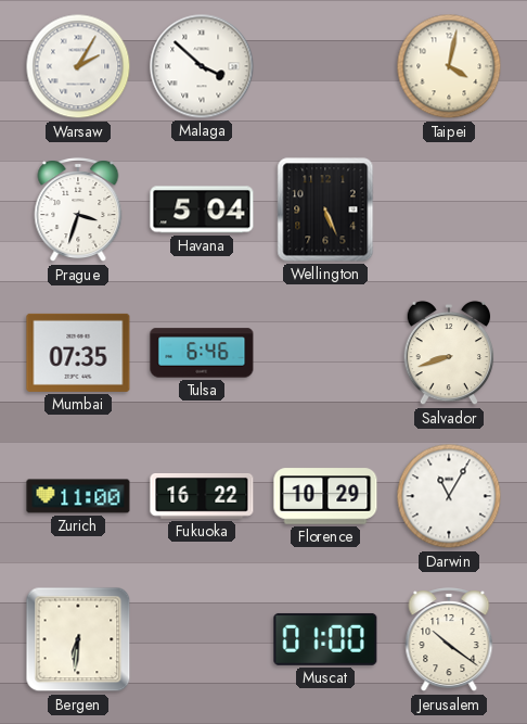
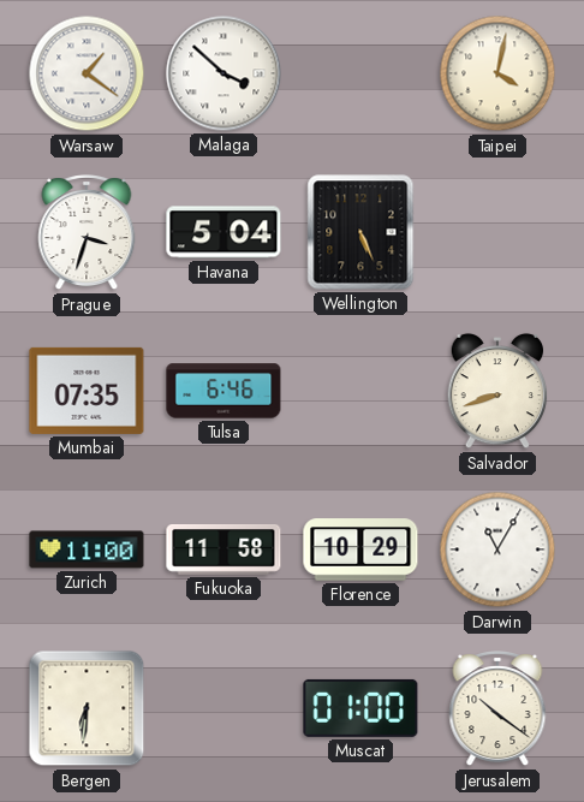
Warsaw: 2:05 -> 1:21 (87, 73)
Fukuoka: 16:22 -> 11:58 (224, 551)
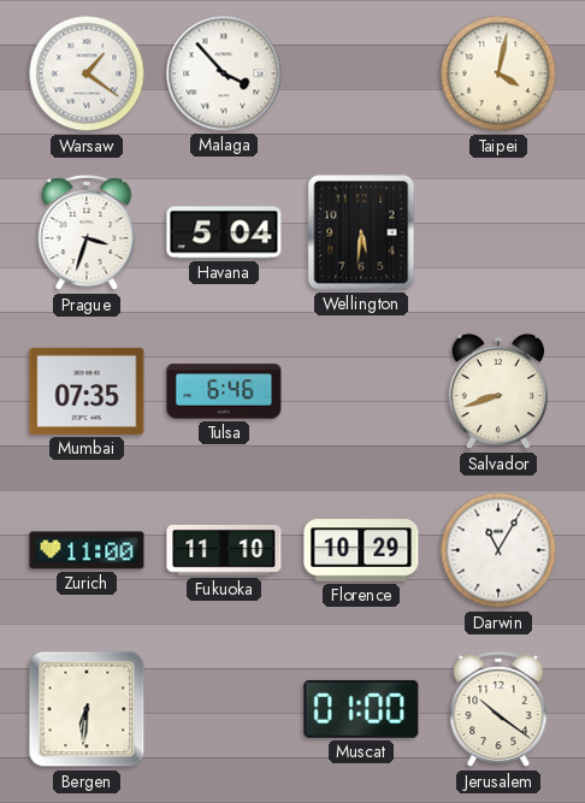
Malaga: 3:52 -> 3:53 (224, 73)
Wellington: 5:26 -> 5:31 (361, 232)
Fukuoka: 11:58 -> 11:10 (224, 551)
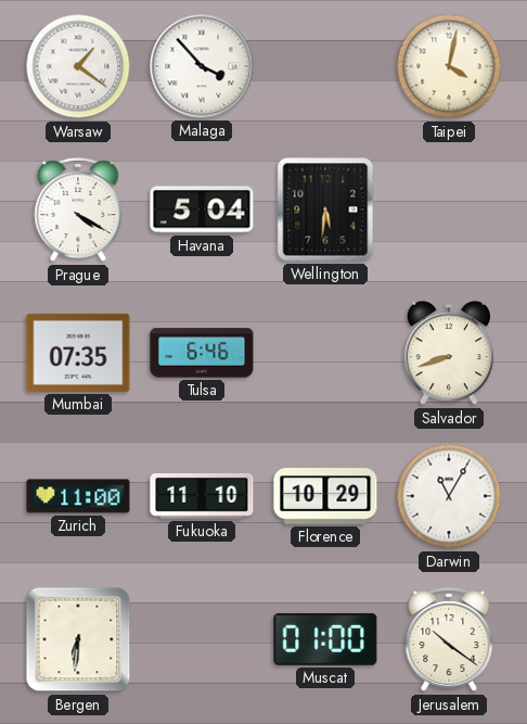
Prague: 3:33 -> 4:20 (78, 211)
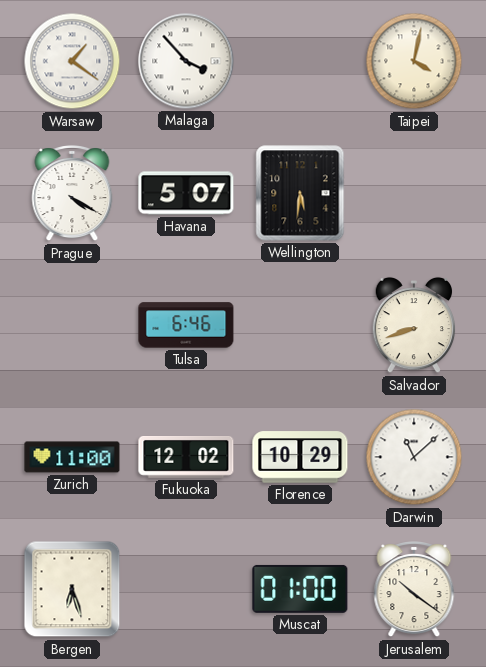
Havana: 5:04 -> 5:07 (186, 193)
Mumbai: 07:35 -> none (78, 353)
Fukuoka: 11:10 -> 12:02 (186, 458)
Darwin: 11:05 -> 11:08 (414, 457)
Bergen: 6:31 -> 6:27 (72, 589)
